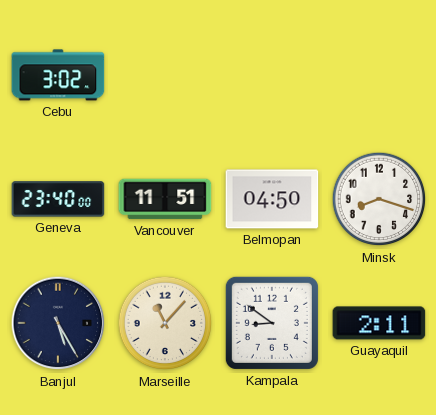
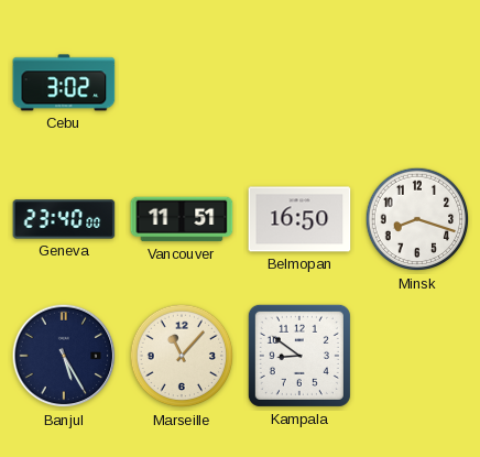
Belmopan: 04:50 -> 16:50 (299, 219)
Guayaquil: 2:11 -> none (379, 323)
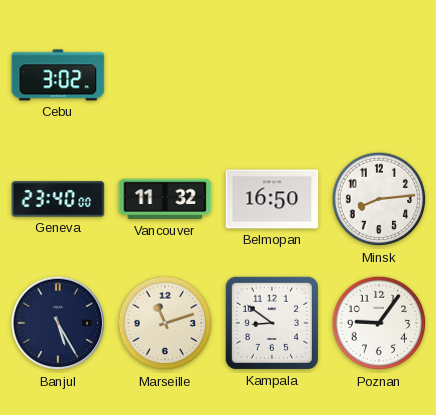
Vancouver: 11:51 -> 11:32 (165, 199)
Minsk: 8:18 -> 8:14 (379, 199)
Marseille: 11:07 -> 11:12 (165, 323)
Poznan: none -> 9:06 (379, 323)
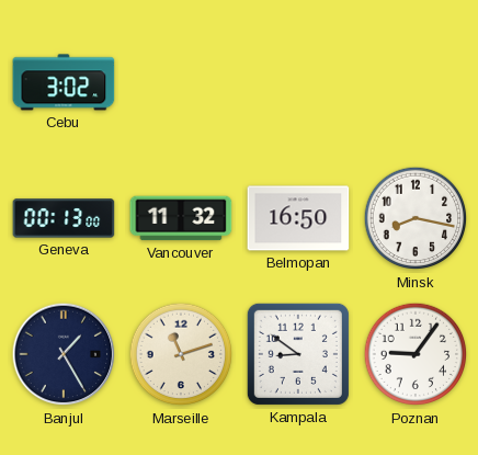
Geneva: 23:40 -> 00:13 (64, 218)
Minsk: 8:14 -> 8:17 (416, 218)
Banjul: 5:25 -> 1:25 (64, 354)
